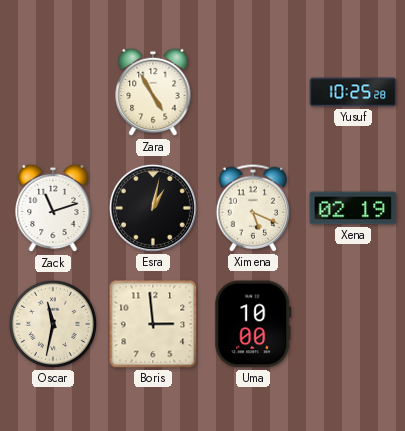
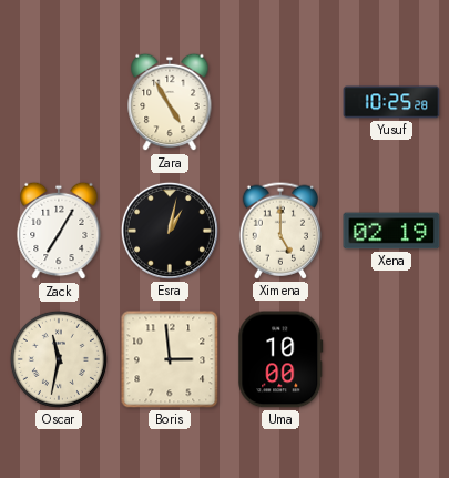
Zack: 11:12 -> 7:05 (59, 231)
Ximena: 5:19 -> 5:00 (280, 231)
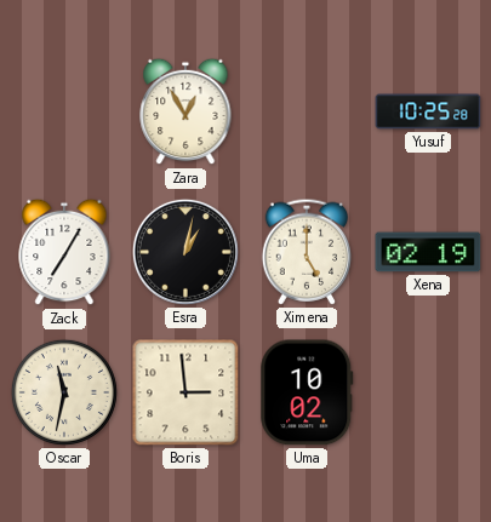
Zara: 4:55 -> 12:55 (185, 111)
Uma: 10:00 -> 10:02 (307, 392)
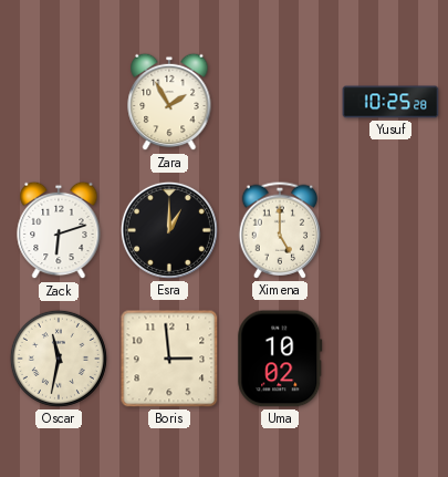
Zara: 12:55 -> 1:55 (169, 102)
Zack: 7:05 -> 6:12 (59, 230)
Esra: 1:02 -> 1:00 (169, 230)
Xena: 02:19 -> none (428, 252)
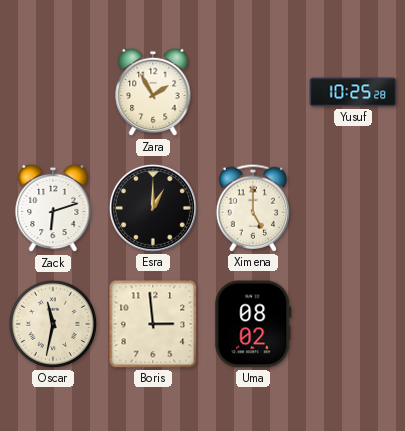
Uma: 10:02 -> 08:02 (253, 324)
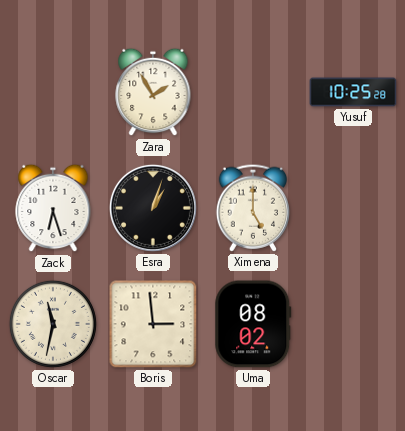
Zack: 6:12 -> 6:27 (53, 208)
Esra: 1:00 -> 1:03 (153, 208)
